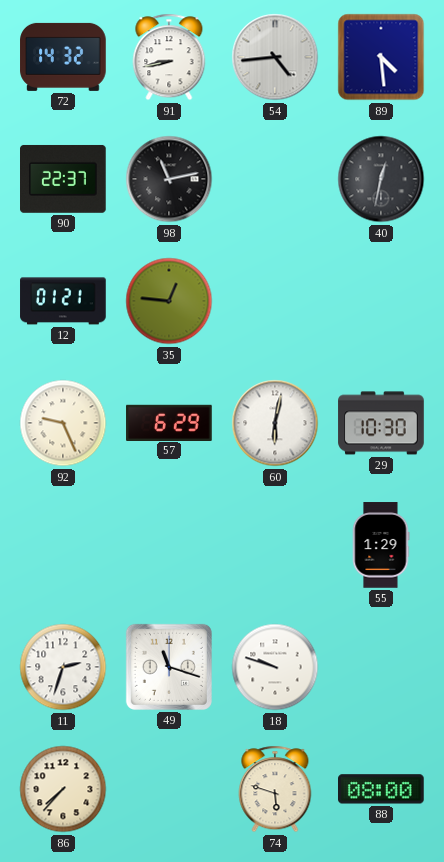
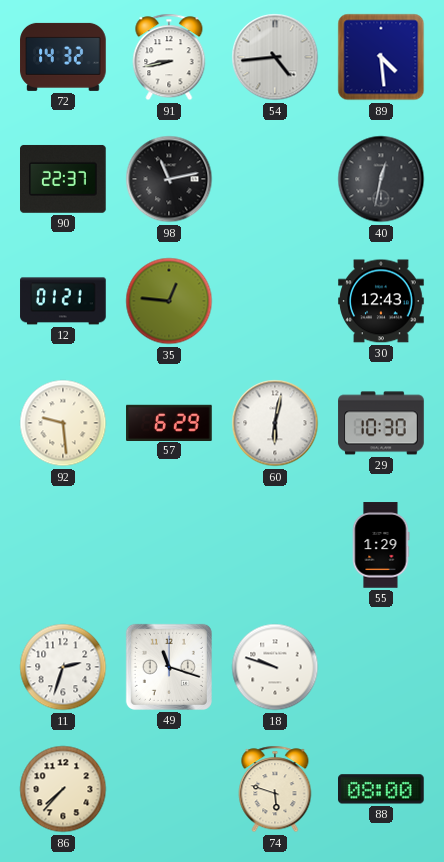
30: none -> 12:43 (381, 301)
92: 9:26 -> 9:29 (63, 423)
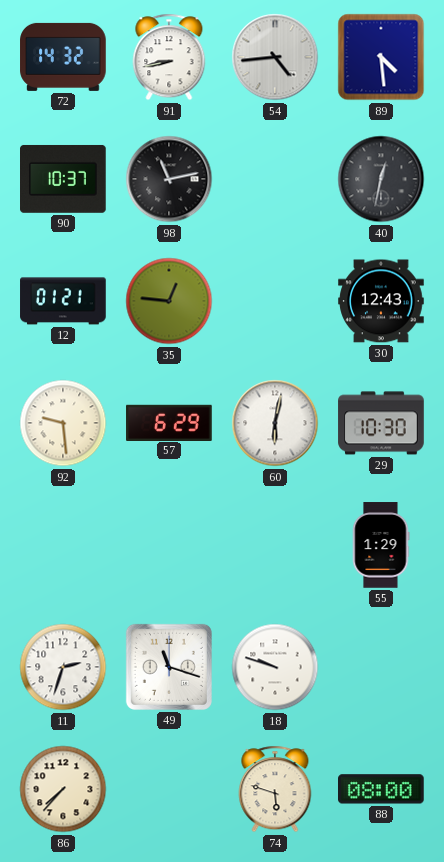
90: 22:37 -> 10:37 (64, 179)
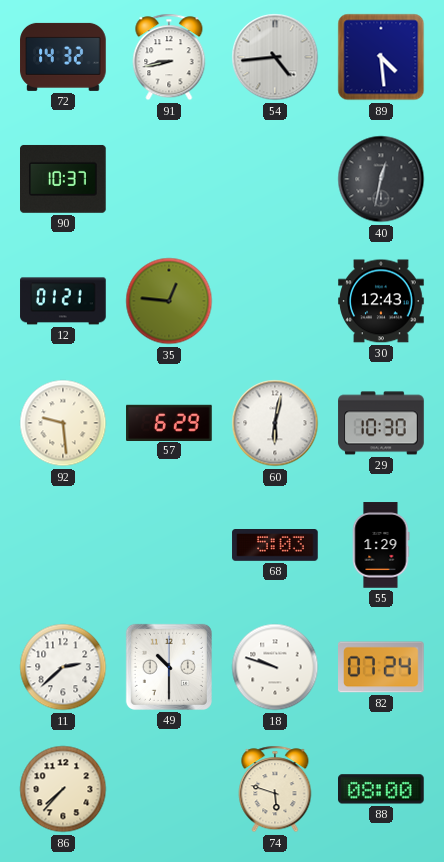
98: 11:13 -> none (169, 179)
68: none -> 5:03 (275, 546)
11: 2:33 -> 2:38 (63, 667)
49: 11:18 -> 10:30 (169, 667)
82: none -> 07:24 (382, 667)
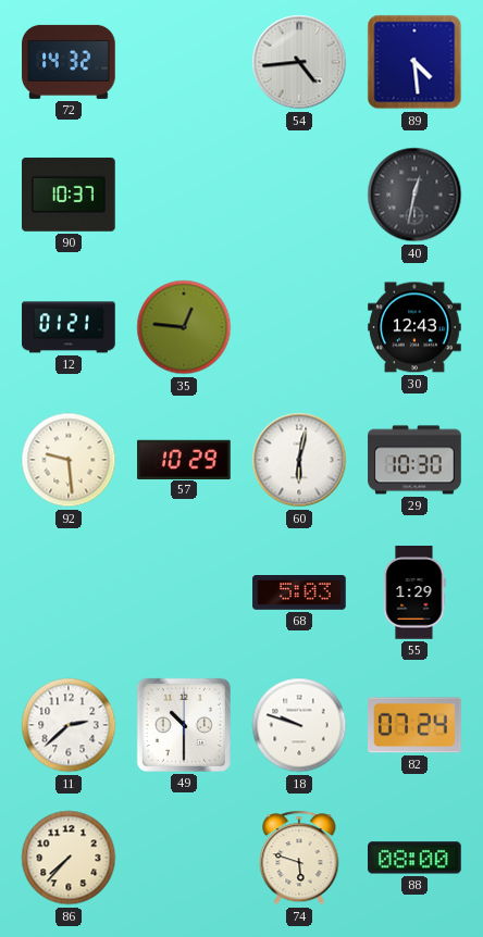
91: 8:43 -> none (169, 57)
57: 6:29 -> 10:29 (184, 459)
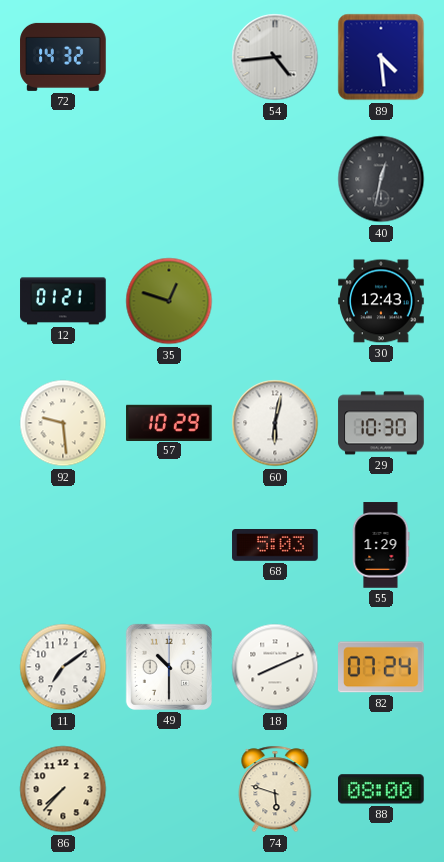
90: 10:37 -> none (70, 195)
35: 12:46 -> 12:48 (169, 301)
11: 2:38 -> 7:09 (63, 667)
18: 9:48 -> 8:11 (275, 667)
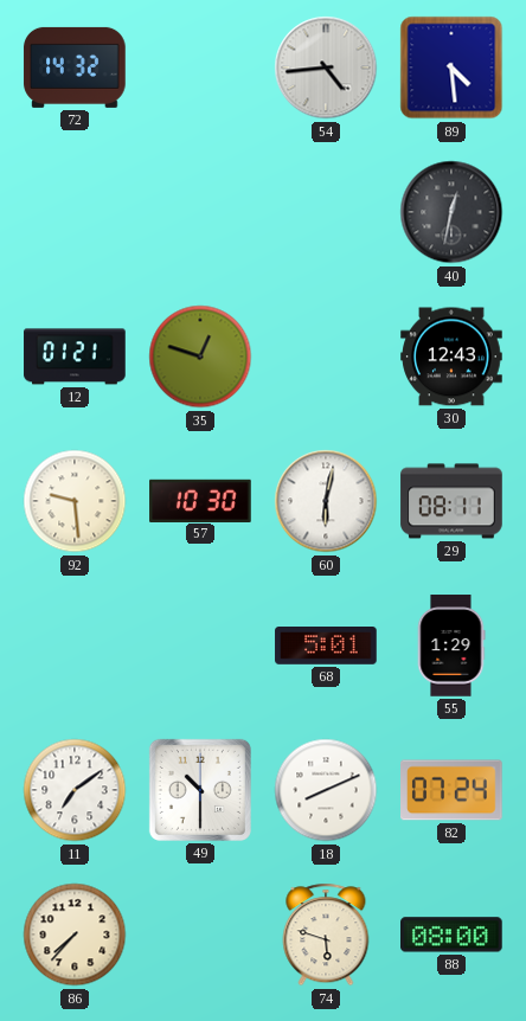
57: 10:29 -> 10:30 (200, 500)
29: 10:30 -> 08:11 (451, 501)
68: 5:03 -> 5:01 (326, 647)
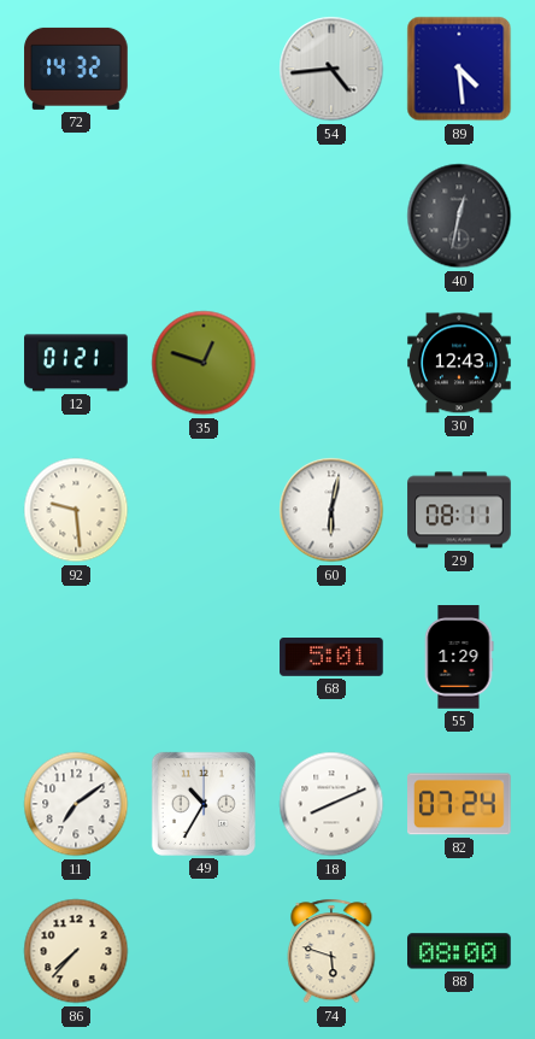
57: 10:30 -> none (200, 500)
49: 10:30 -> 10:35 (204, 804)
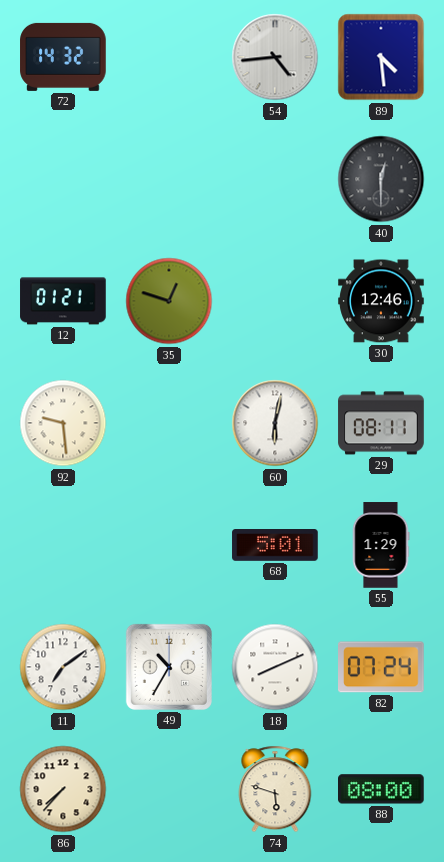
40: 12:32 -> 12:30 (381, 179)
30: 12:43 -> 12:46 (381, 301)
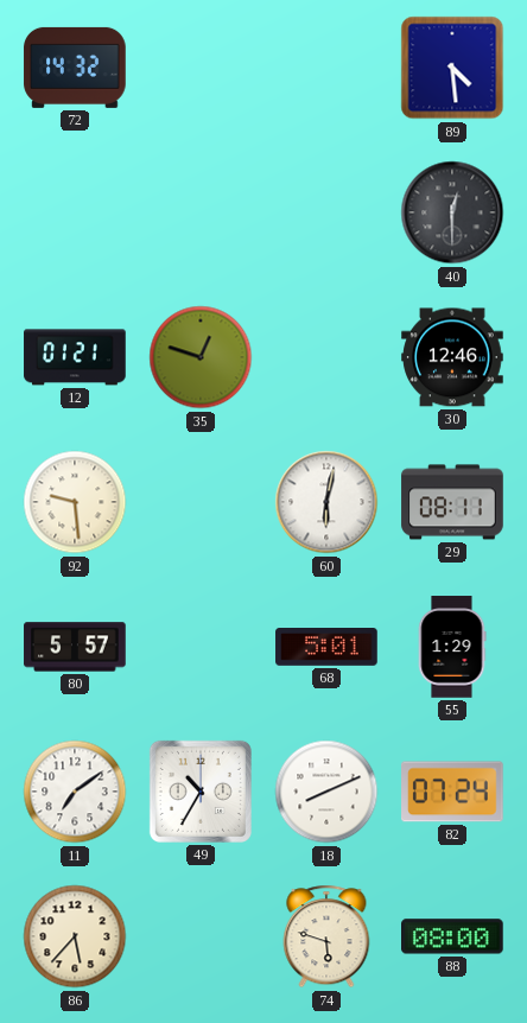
54: 4:44 -> none (275, 57)
80: none -> 5:57 (75, 647)
86: 7:37 -> 5:37 (75, 936)
